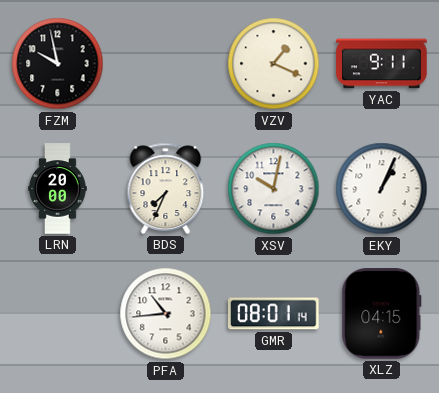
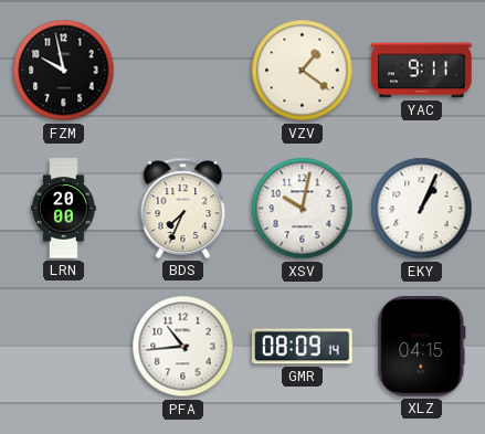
VZV: 1:19 -> 1:21 (303, 71)
GMR: 08:01 -> 08:09 (303, 347)
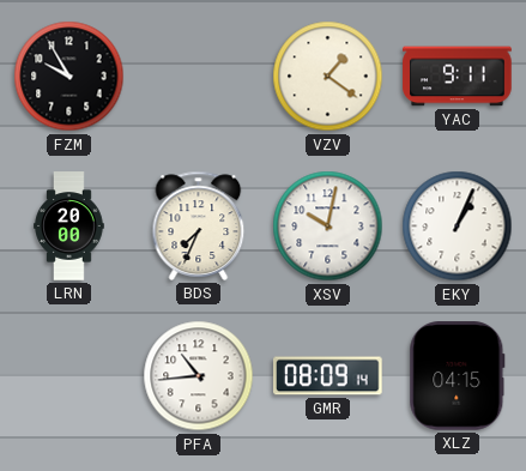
FZM: 9:58 -> 9:55 (69, 77)
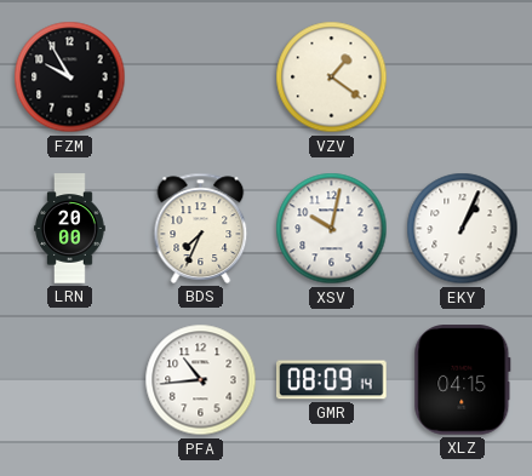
YAC: 9:11 -> none (458, 77)
